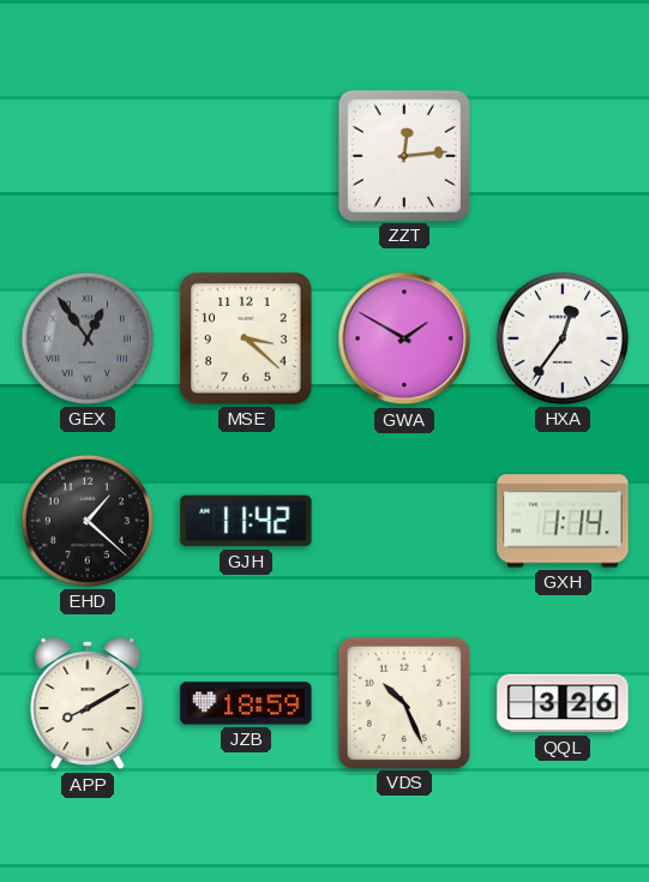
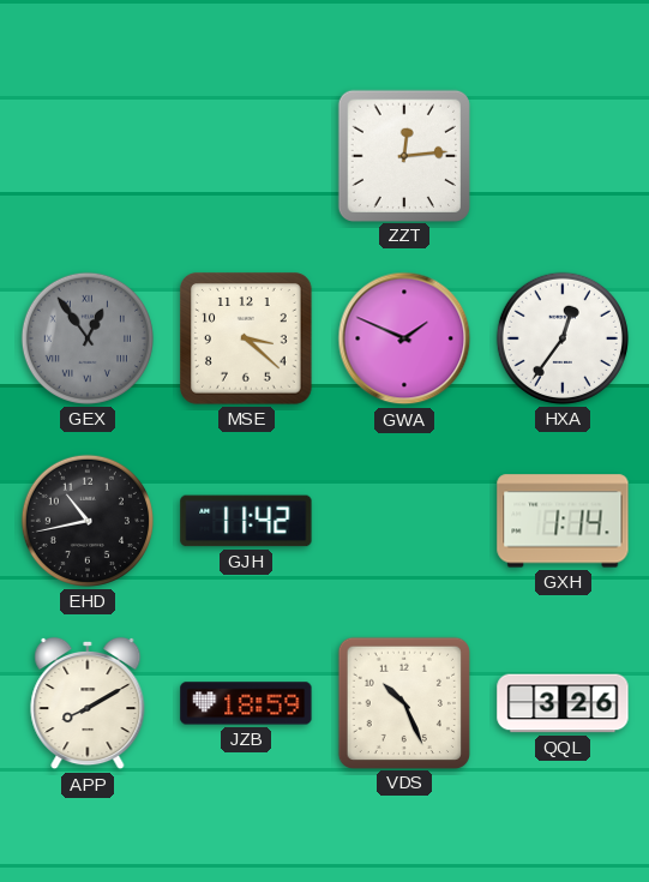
GWA: 1:50 -> 1:49 (404, 338)
EHD: 1:22 -> 10:43 (88, 521)
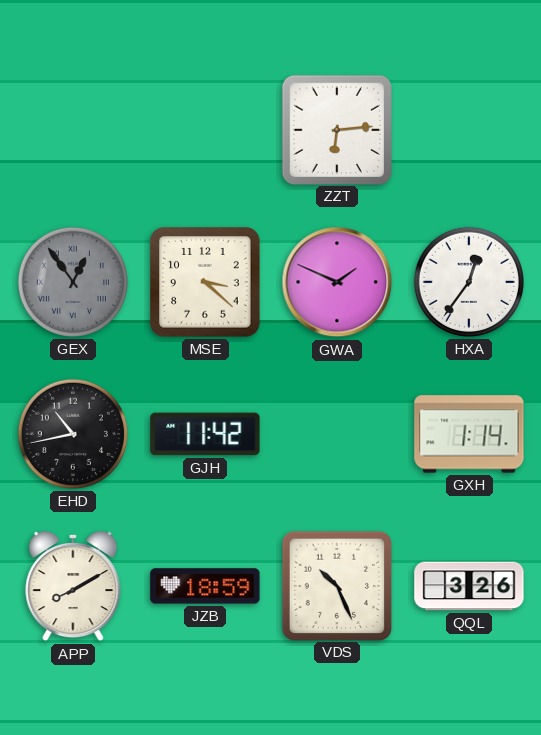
ZZT: 12:14 -> 6:14 (336, 129)
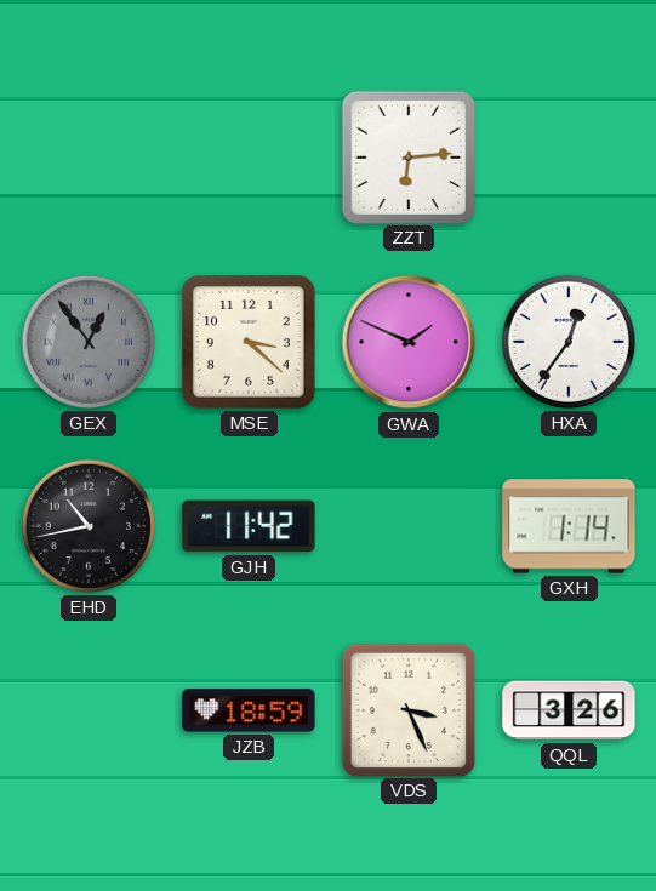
APP: 8:10 -> none (73, 586)
VDS: 10:26 -> 3:26 (407, 709)
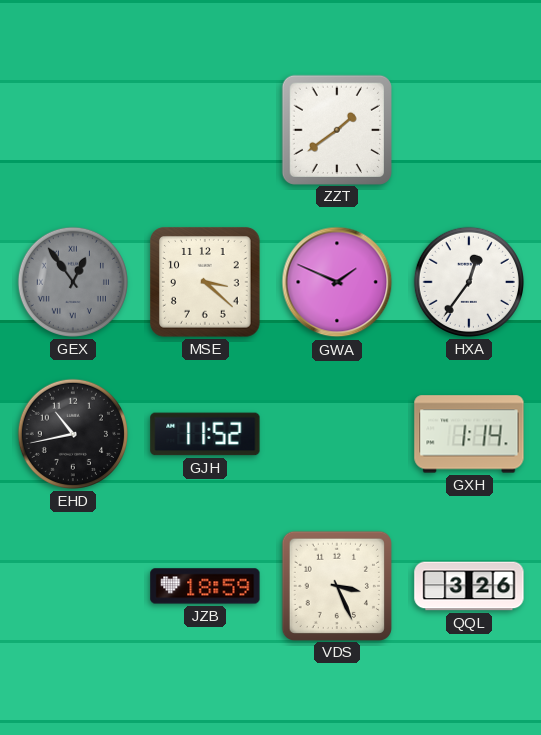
ZZT: 6:14 -> 1:39 (336, 129)
GJH: 11:42 -> 11:52 (205, 434)
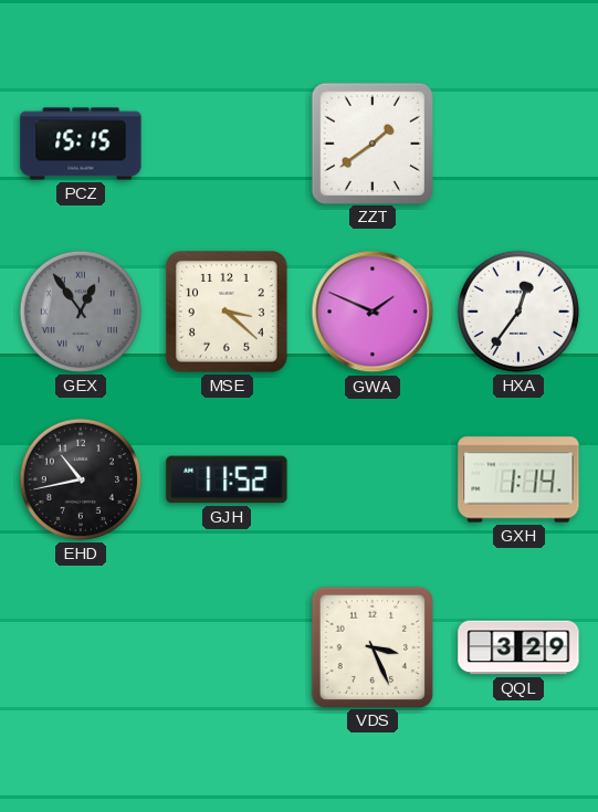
PCZ: none -> 15:15 (81, 144)
JZB: 18:59 -> none (205, 586)
QQL: 3:26 -> 3:29 (518, 647)
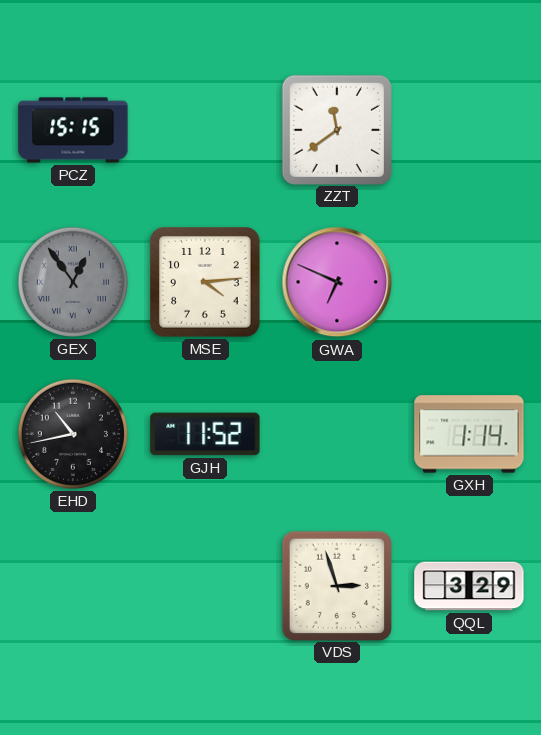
ZZT: 1:39 -> 11:39 (336, 129)
MSE: 3:22 -> 4:14 (205, 282)
GWA: 1:49 -> 6:49 (337, 282)
HXA: 12:36 -> none (518, 312)
VDS: 3:26 -> 2:57 (336, 585)
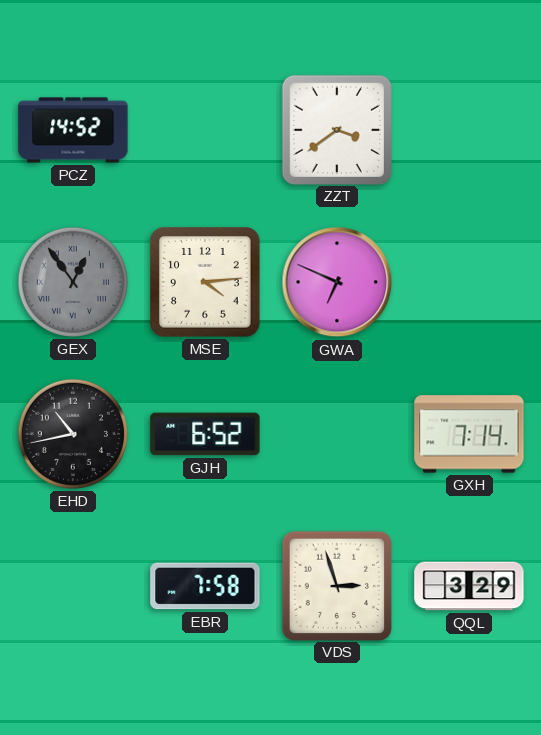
PCZ: 15:15 -> 14:52 (73, 130)
ZZT: 11:39 -> 3:39 (336, 129)
GJH: 11:52 -> 6:52 (205, 434)
GXH: 1:14 -> 7:14 (469, 434)
EBR: none -> 7:58 (205, 586)
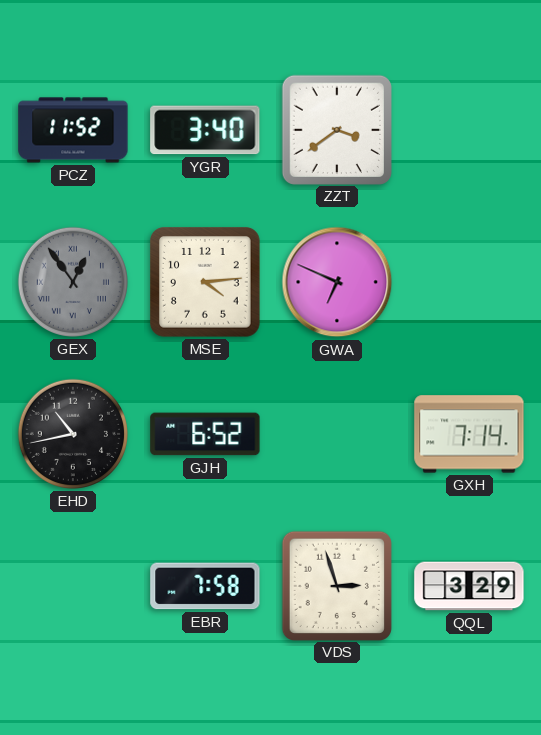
PCZ: 14:52 -> 11:52 (73, 130)
YGR: none -> 3:40 (205, 130)
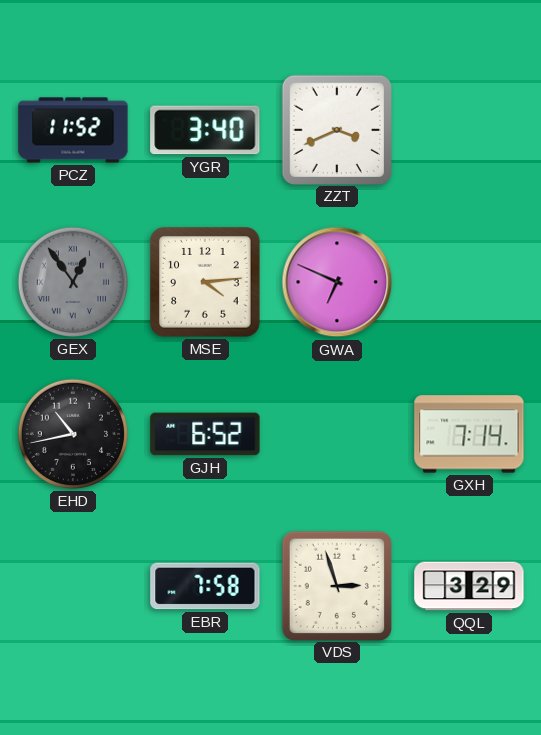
ZZT: 3:39 -> 3:41 (336, 129)
